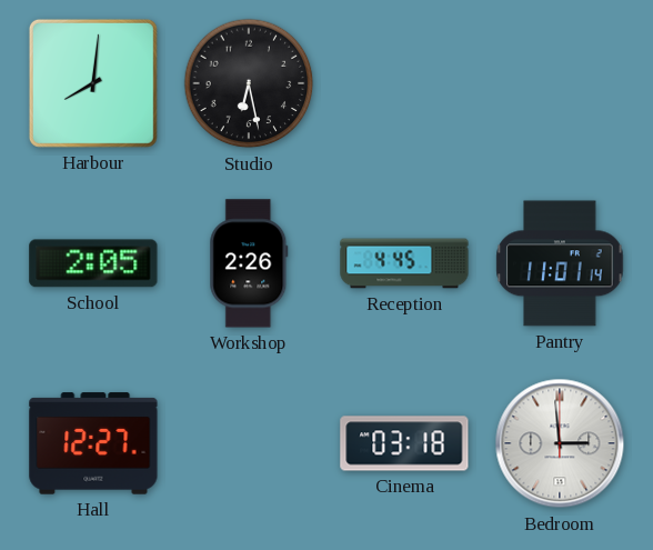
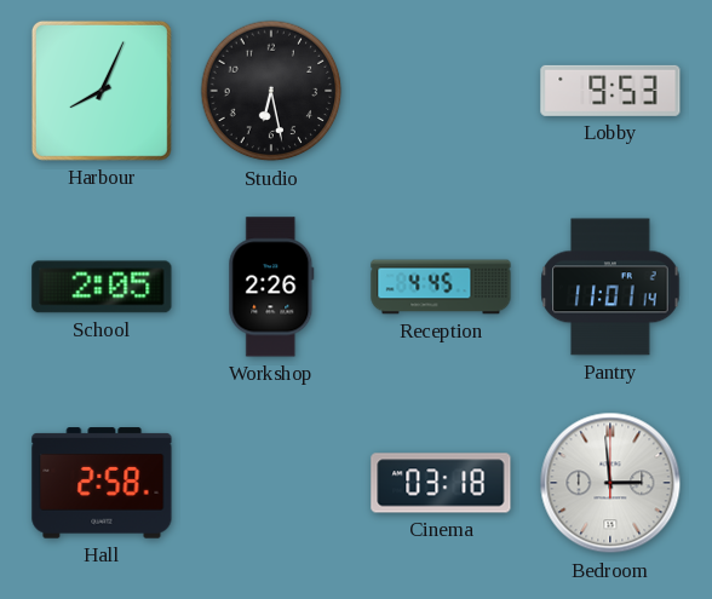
Harbour: 8:01 -> 8:04 (102, 91)
Lobby: none -> 9:53 (610, 91)
Hall: 12:27 -> 2:58 (102, 483)
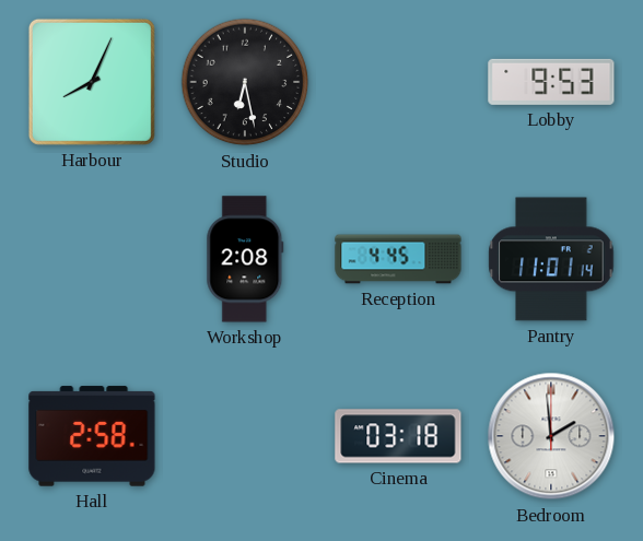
School: 2:05 -> none (102, 287)
Workshop: 2:26 -> 2:08 (245, 259)
Bedroom: 2:59 -> 1:59 (551, 436)
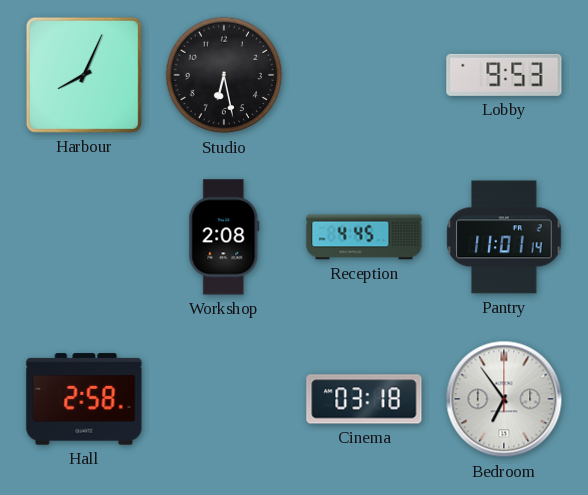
Bedroom: 1:59 -> 6:54 (504, 399)
